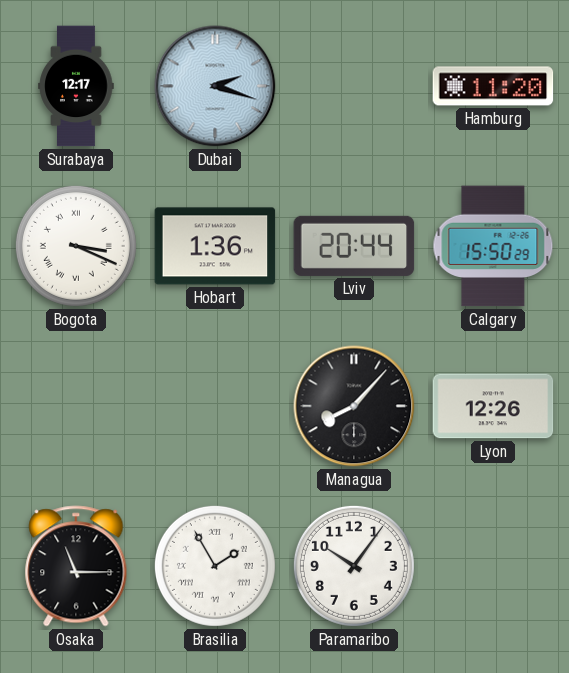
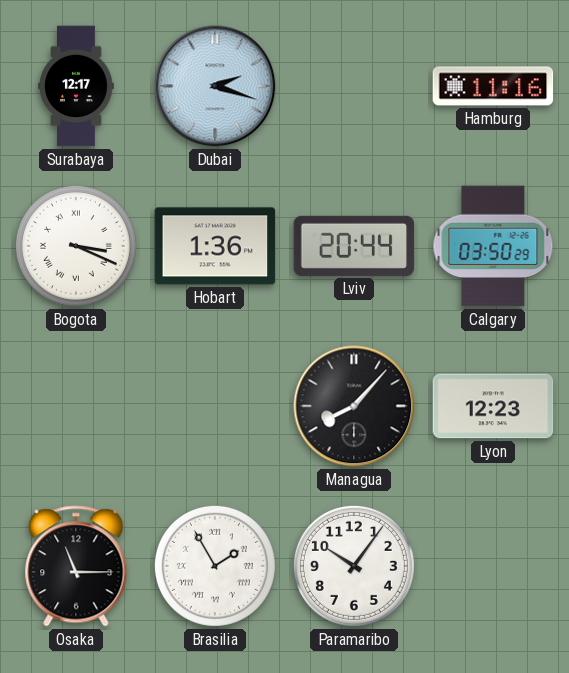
Hamburg: 11:20 -> 11:16 (493, 86)
Calgary: 15:50 -> 03:50 (493, 246)
Lyon: 12:26 -> 12:23 (493, 406)
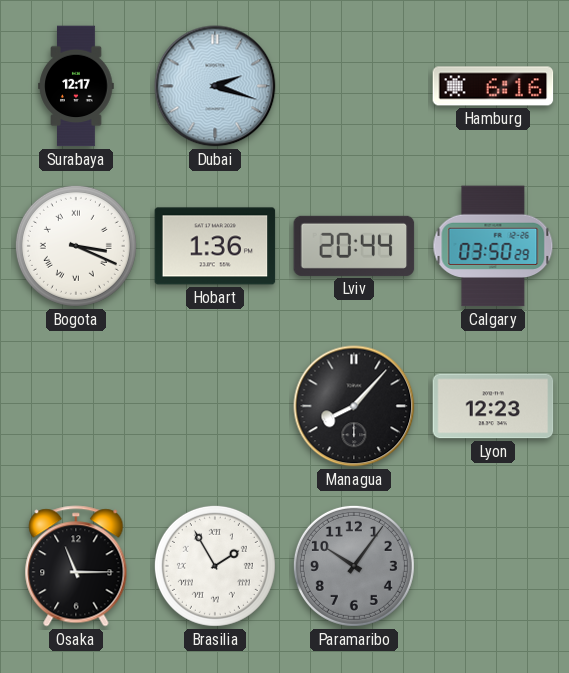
Hamburg: 11:16 -> 6:16 (493, 86)
Paramaribo dial: white -> grey (354, 566)
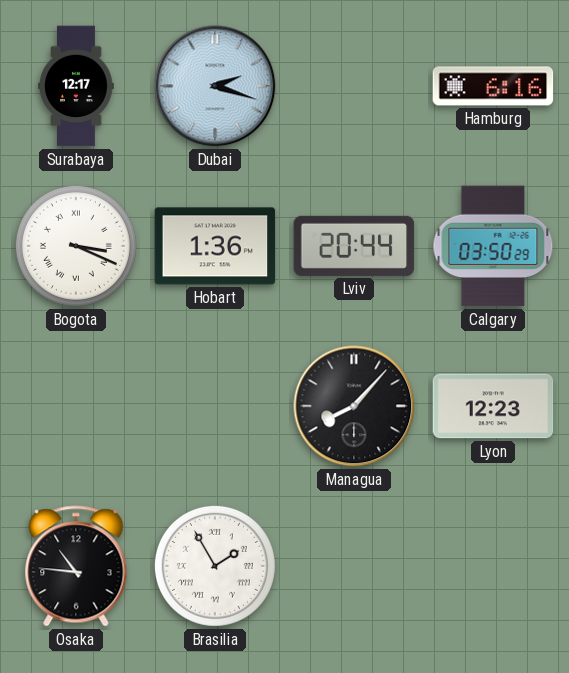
Osaka: 11:15 -> 10:46 (76, 566)
Paramaribo: 10:06 -> none (354, 566)
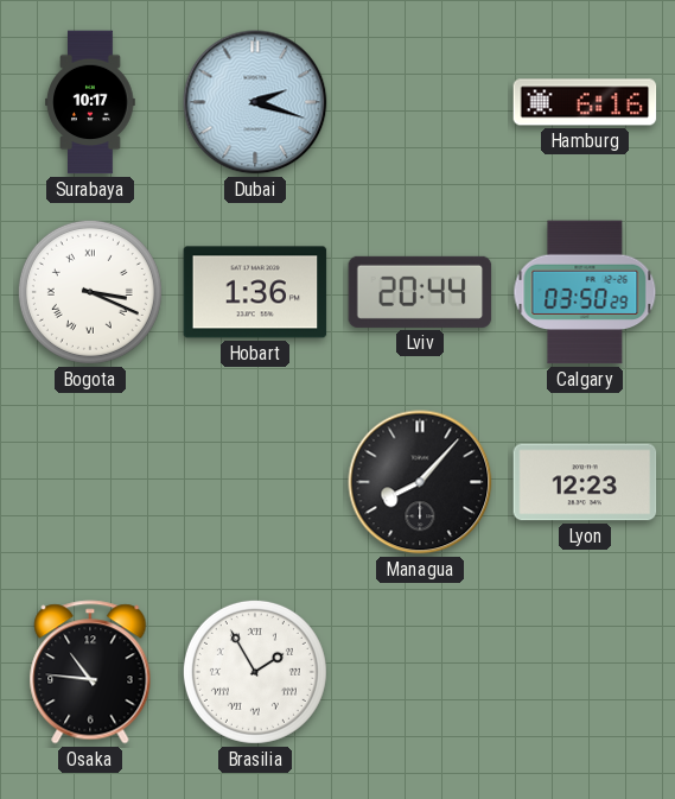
Surabaya: 12:17 -> 10:17 (90, 102)
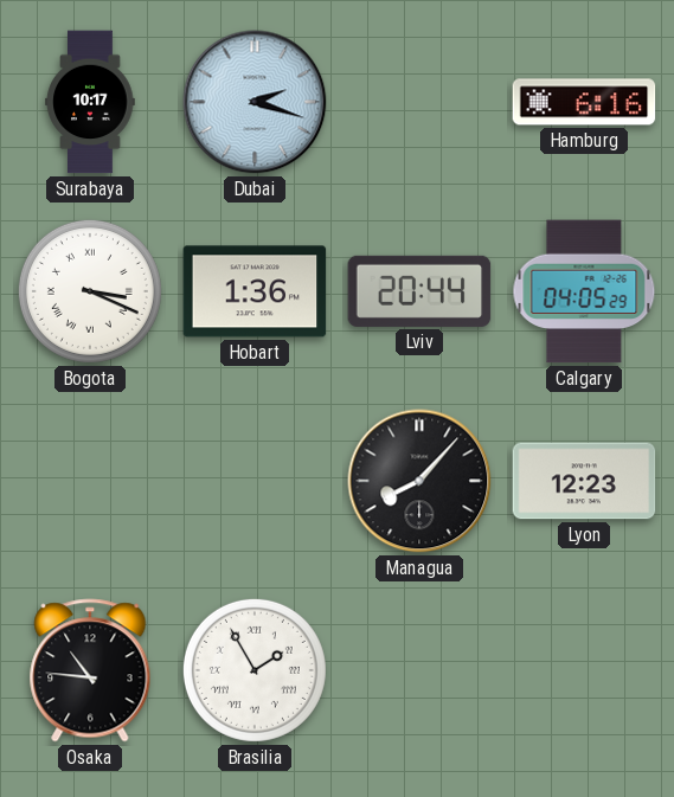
Calgary: 03:50 -> 04:05 (584, 291)
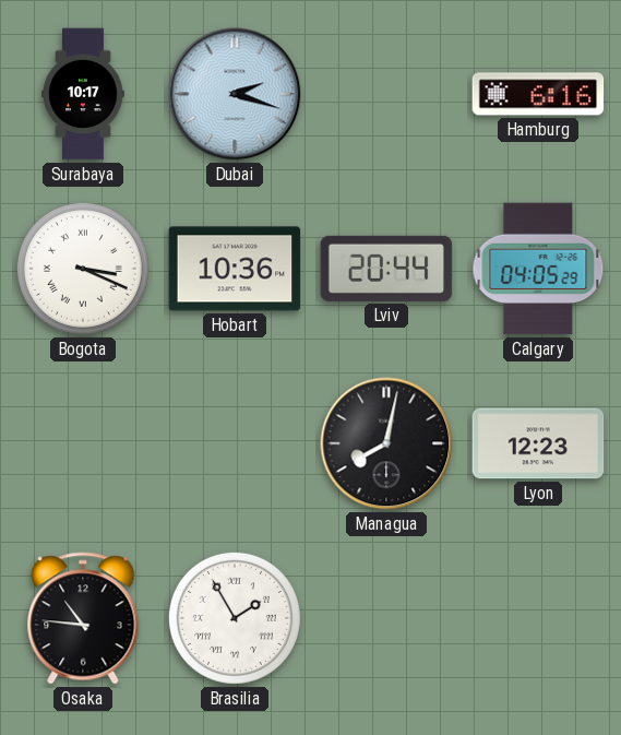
Hobart: 1:36 -> 10:36 (235, 269)
Managua: 8:07 -> 8:02 (386, 443)
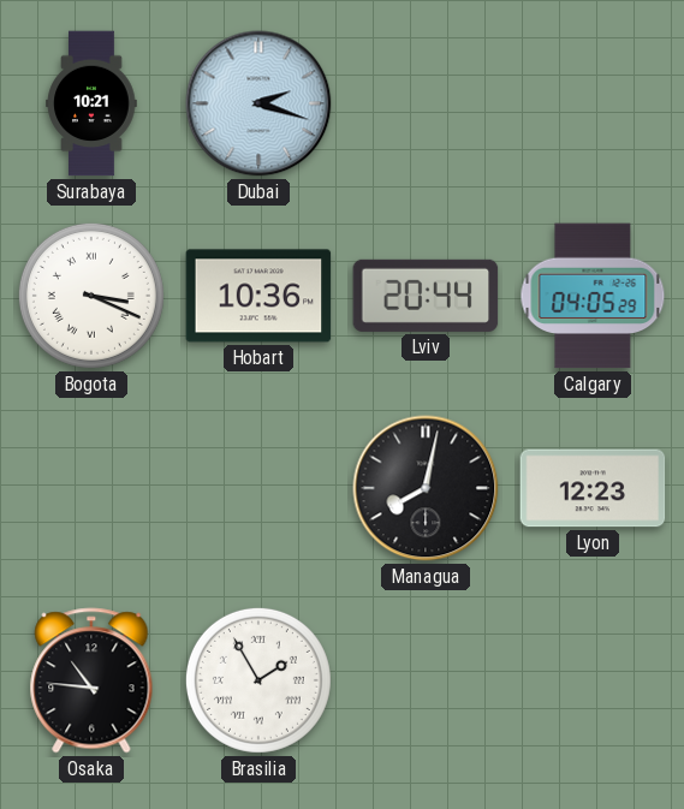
Surabaya: 10:17 -> 10:21 (91, 103)
Hamburg: 6:16 -> none (538, 94)
